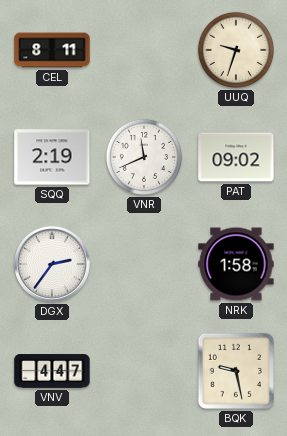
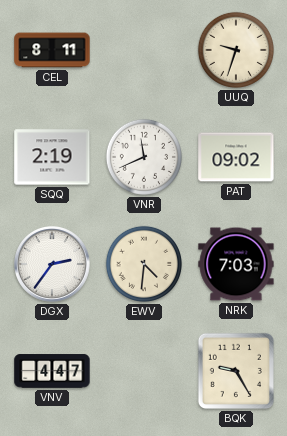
EWV: none -> 4:31 (144, 264)
NRK: 1:58 -> 7:03 (236, 264)
BQK: 9:28 -> 9:25 (236, 371)
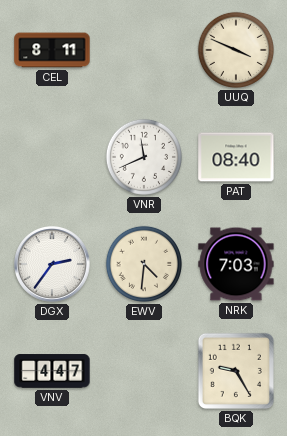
UUQ: 9:33 -> 3:49 (236, 50)
SQQ: 2:19 -> none (52, 157)
PAT: 09:02 -> 08:40 (236, 157)
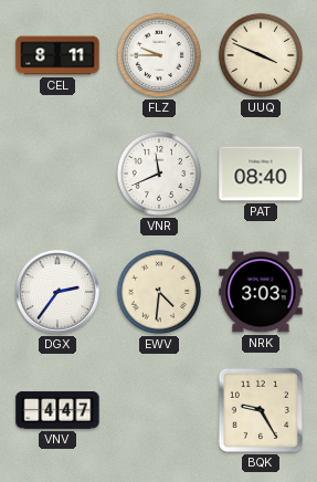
FLZ: none -> 9:45 (159, 55)
NRK: 7:03 -> 3:03 (261, 292)
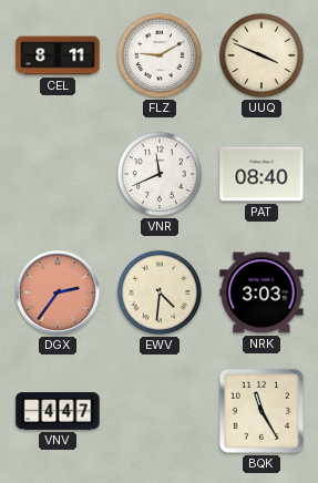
FLZ: 9:45 -> 9:10 (160, 55)
DGX dial: white -> salmon (59, 294)
BQK: 9:25 -> 11:25 (261, 411)
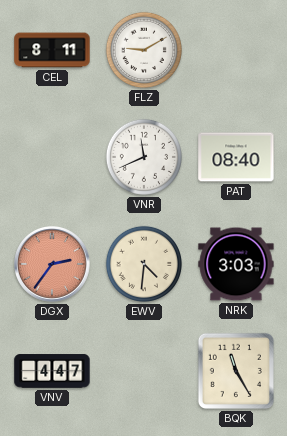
UUQ: 3:49 -> none (261, 55)
